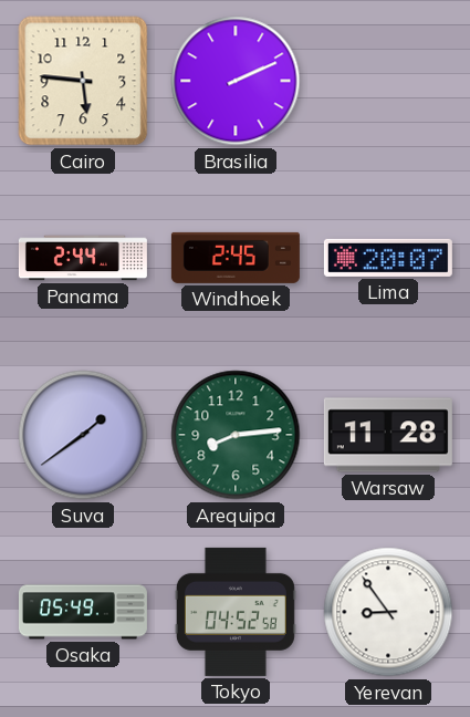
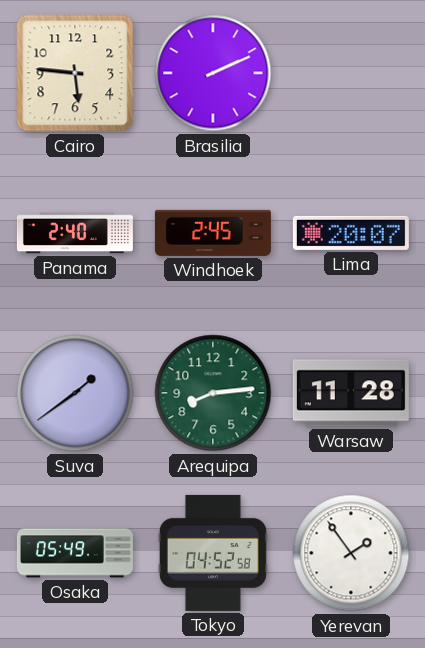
Panama: 2:44 -> 2:40 (75, 233)
Yerevan: 8:54 -> 1:54 (351, 553)
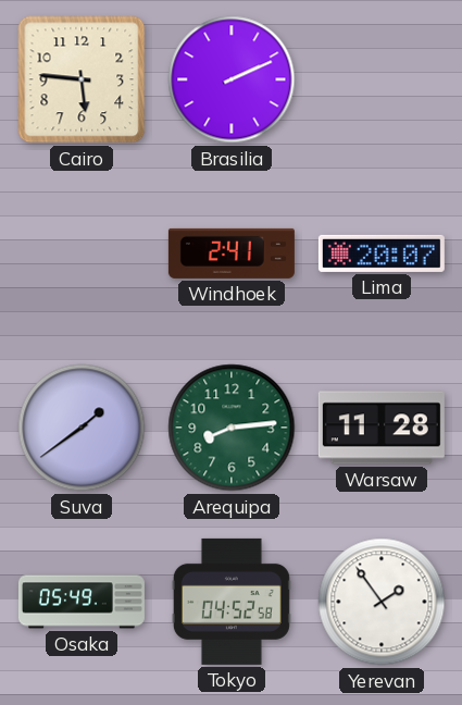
Panama: 2:40 -> none (75, 233)
Windhoek: 2:45 -> 2:41 (232, 253)
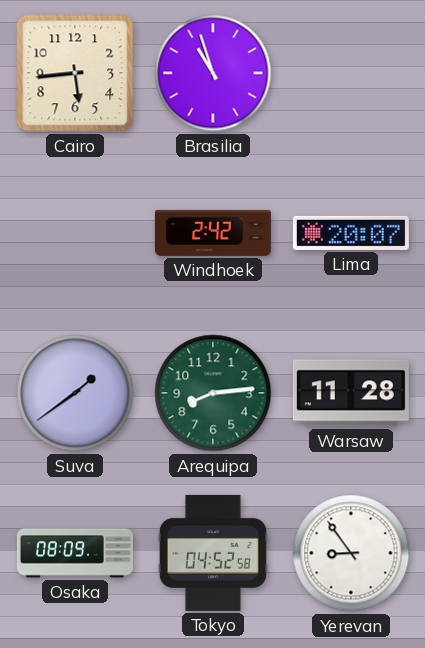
Cairo: 5:46 -> 5:44 (75, 73)
Brasilia: 2:11 -> 10:57 (213, 73)
Windhoek: 2:41 -> 2:42 (213, 233)
Osaka: 05:49 -> 08:09 (75, 553)
Yerevan: 1:54 -> 8:54 (351, 553)
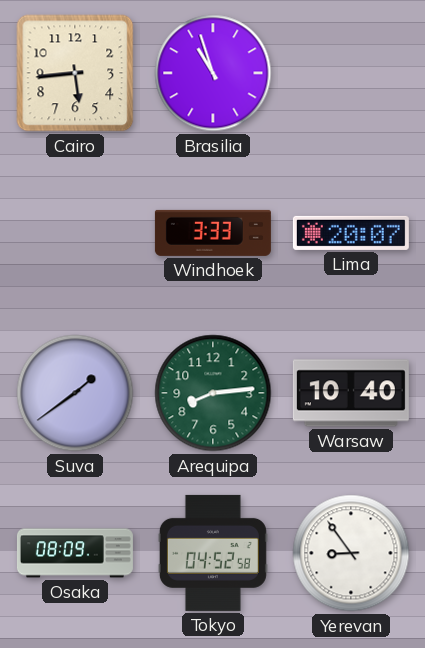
Windhoek: 2:42 -> 3:33 (213, 233)
Warsaw: 11:28 -> 10:40 (351, 393)
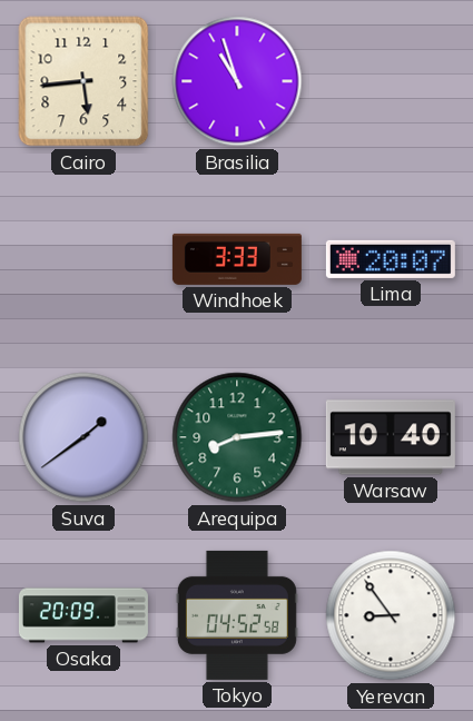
Osaka: 08:09 -> 20:09 (83, 615)
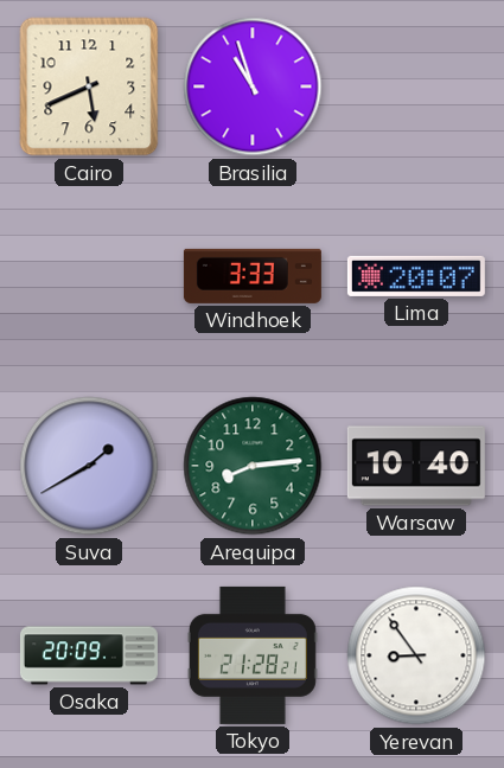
Cairo: 5:44 -> 5:41 (89, 87)
Suva: 1:39 -> 1:40 (89, 466)
Tokyo: 04:52 -> 21:28 (253, 655)
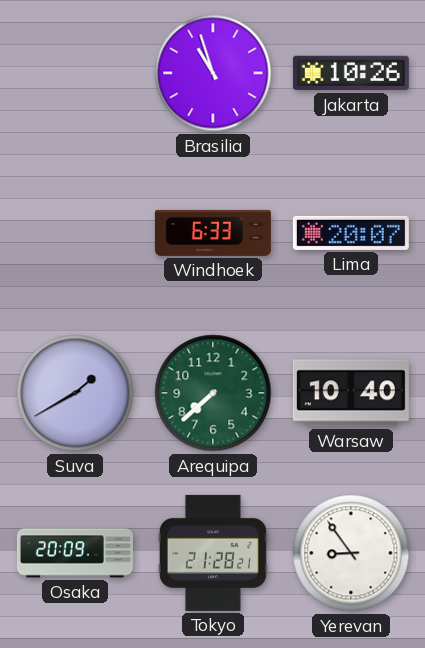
Cairo: 5:41 -> none (89, 87)
Jakarta: none -> 10:26 (351, 73)
Windhoek: 3:33 -> 6:33 (213, 233)
Arequipa: 8:14 -> 7:38 (213, 393)
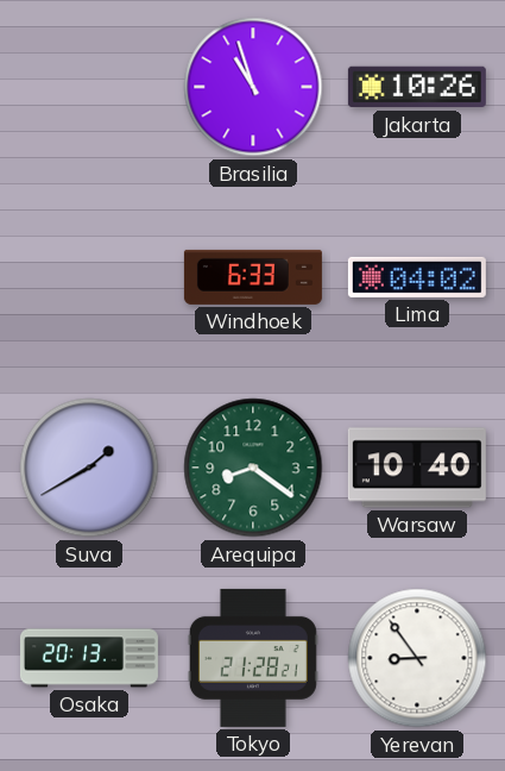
Lima: 20:07 -> 04:02 (417, 277)
Arequipa: 7:38 -> 8:21 (253, 468)
Osaka: 20:09 -> 20:13 (89, 658)
